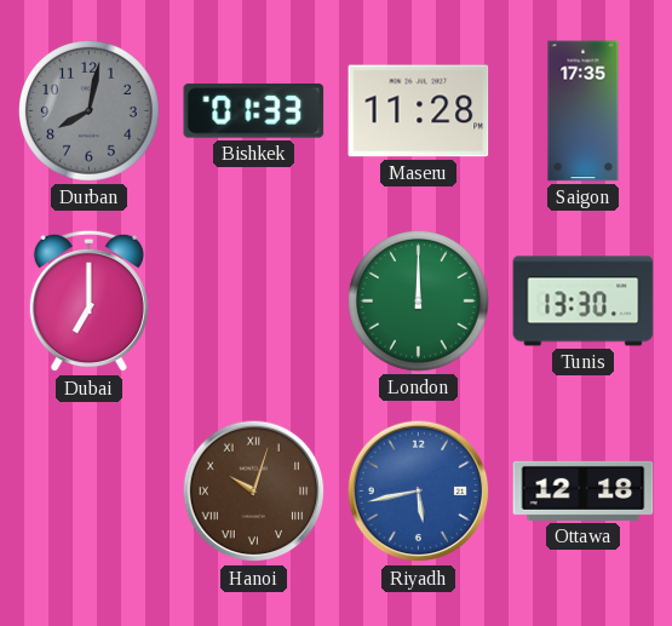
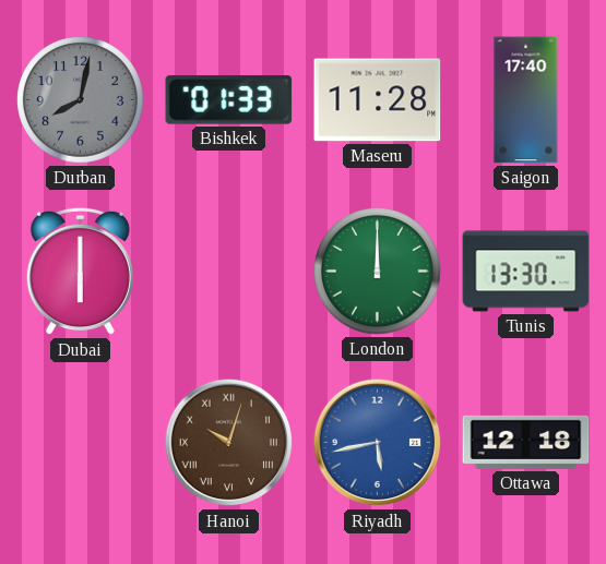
Saigon: 17:35 -> 17:40 (526, 100)
Dubai: 7:00 -> 6:00 (80, 272)
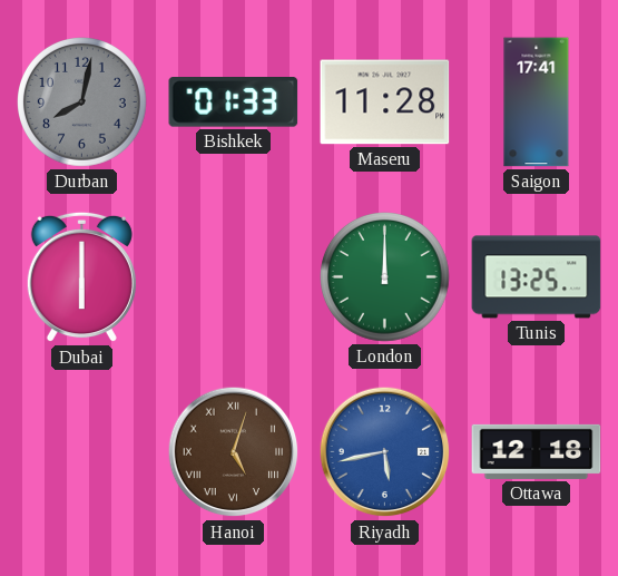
Saigon: 17:40 -> 17:41 (537, 102)
Tunis: 13:30 -> 13:25 (537, 277)
Hanoi: 10:03 -> 5:03 (234, 452)
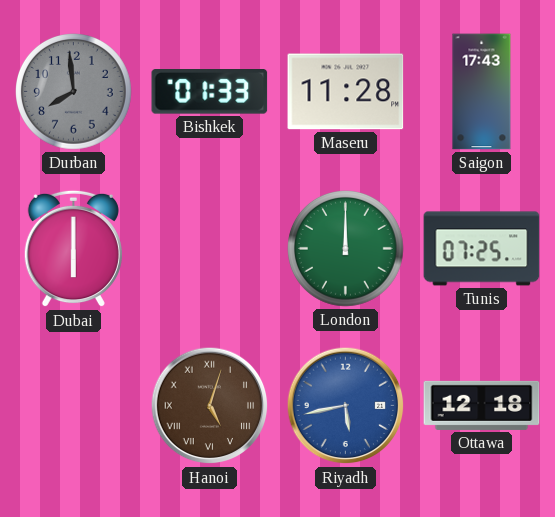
Durban: 8:02 -> 7:59 (74, 92)
Saigon: 17:41 -> 17:43 (482, 92)
Tunis: 13:25 -> 07:25 (482, 249)
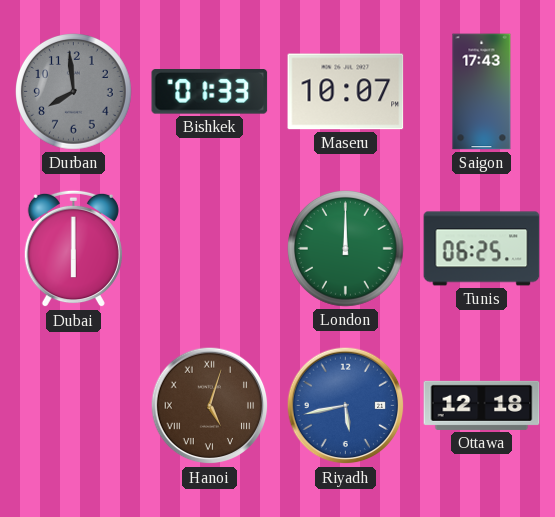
Maseru: 11:28 -> 10:07 (346, 92)
Tunis: 07:25 -> 06:25 (482, 249)
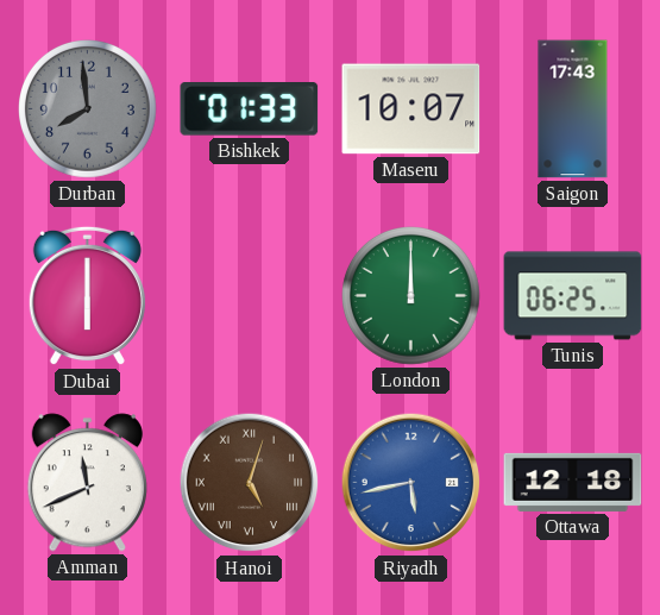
Amman: none -> 11:41 (87, 483)
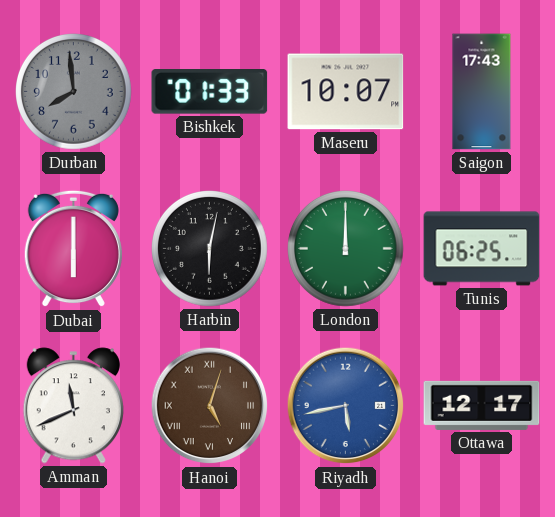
Harbin: none -> 6:02 (210, 249)
Ottawa: 12:18 -> 12:17 (482, 405)
